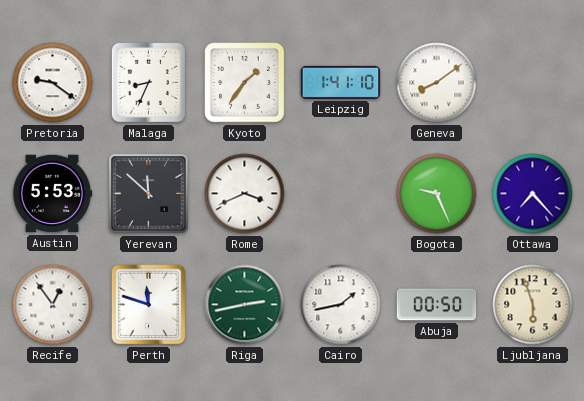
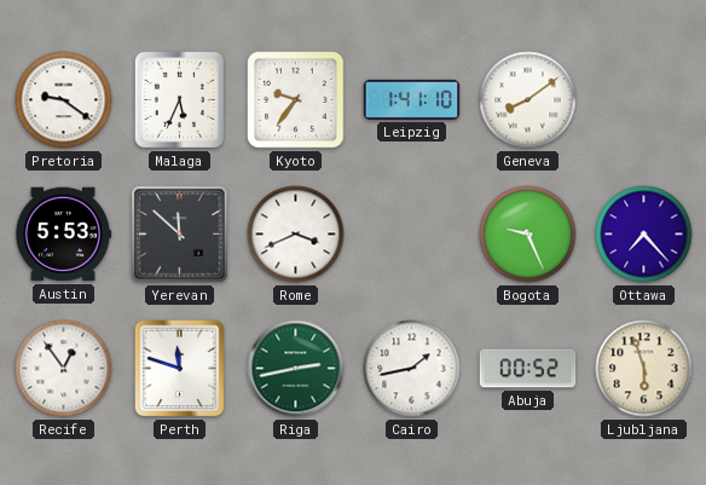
Malaga: 8:34 -> 5:34 (179, 99)
Kyoto: 1:36 -> 9:36 (296, 100)
Abuja: 00:50 -> 00:52 (528, 369)
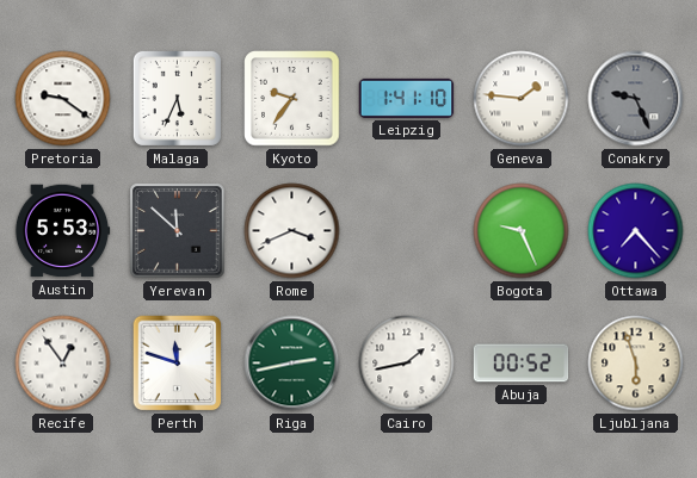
Geneva: 8:09 -> 1:46 (522, 99)
Conakry: none -> 9:26 (636, 99)
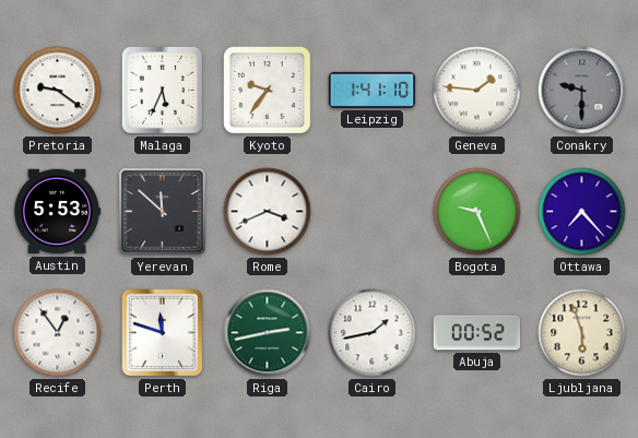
Conakry: 9:26 -> 9:30 (582, 91)
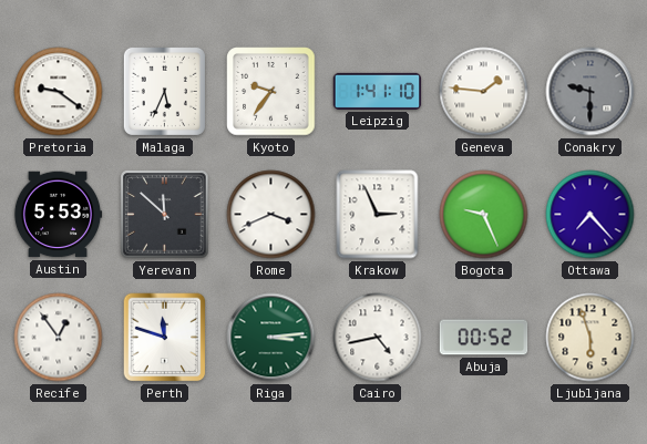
Krakow: none -> 2:56 (378, 215)
Riga: 2:43 -> 3:14 (271, 338)
Cairo: 1:43 -> 4:43 (378, 338)
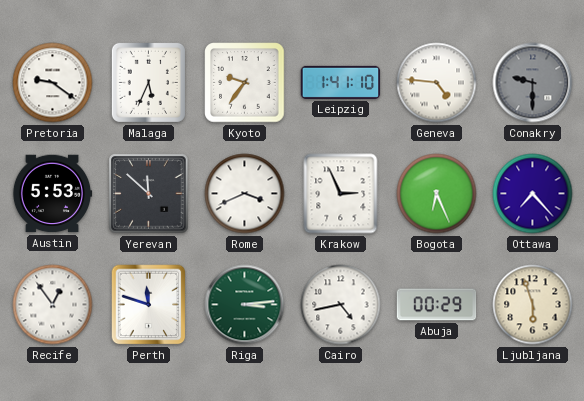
Geneva: 1:46 -> 4:46 (437, 83)
Bogota: 9:26 -> 6:26 (437, 194)
Abuja: 00:52 -> 00:29 (437, 305)
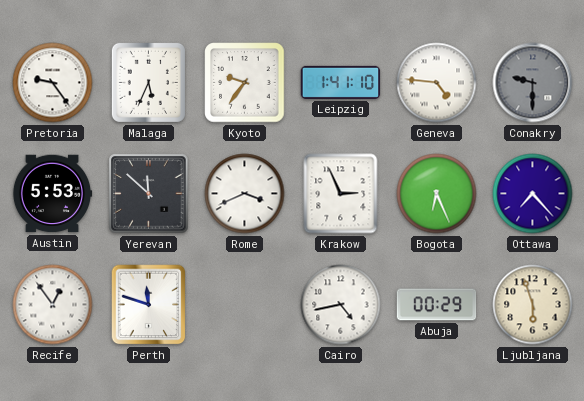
Pretoria: 9:21 -> 9:24 (53, 83)
Riga: 3:14 -> none (245, 305)
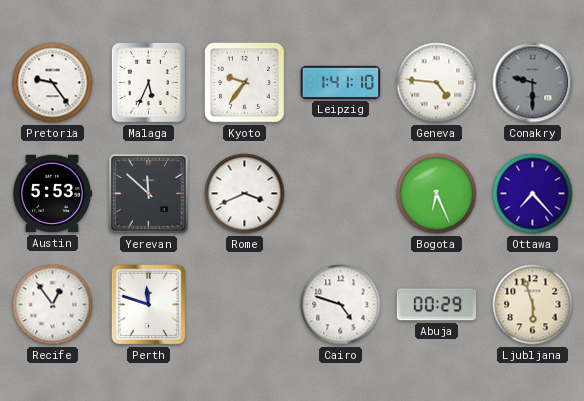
Krakow: 2:56 -> none (341, 194)
Cairo: 4:43 -> 4:48 (341, 305)
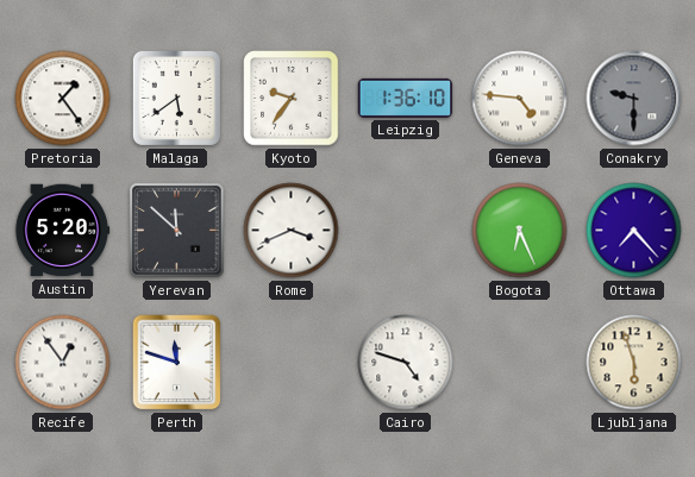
Pretoria: 9:24 -> 1:24 (63, 99)
Malaga: 5:34 -> 5:39 (176, 98)
Leipzig: 1:41 -> 1:36 (406, 98)
Austin: 5:53 -> 5:20 (62, 231)
Abuja: 00:29 -> none (437, 305)
